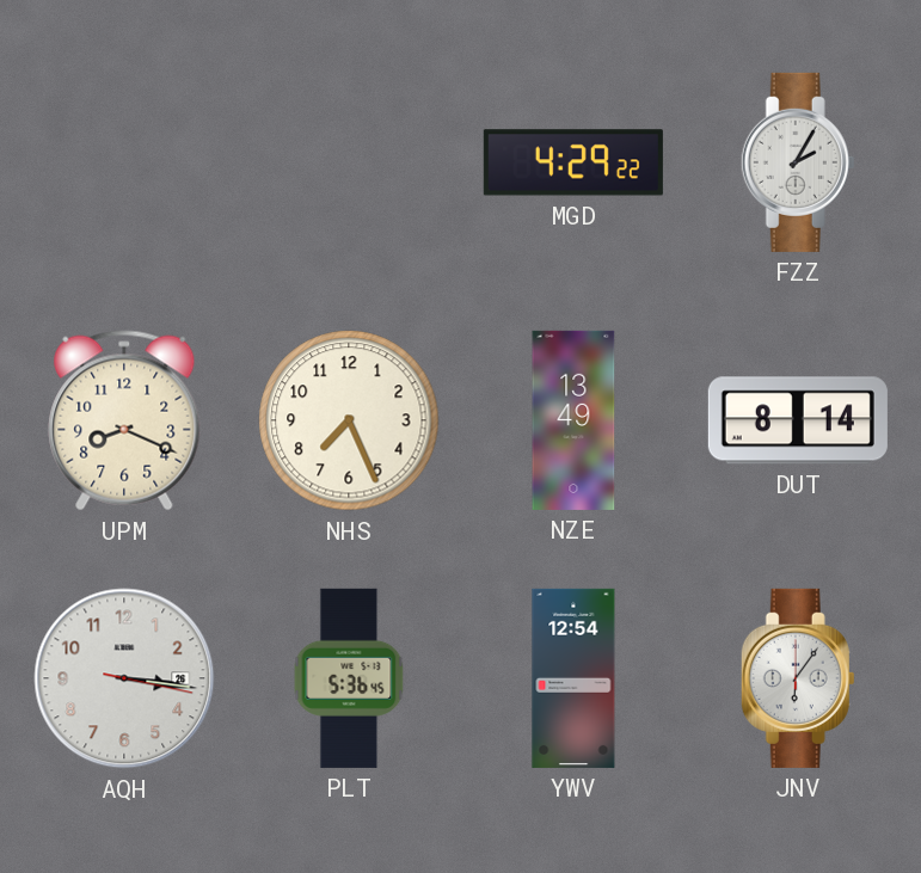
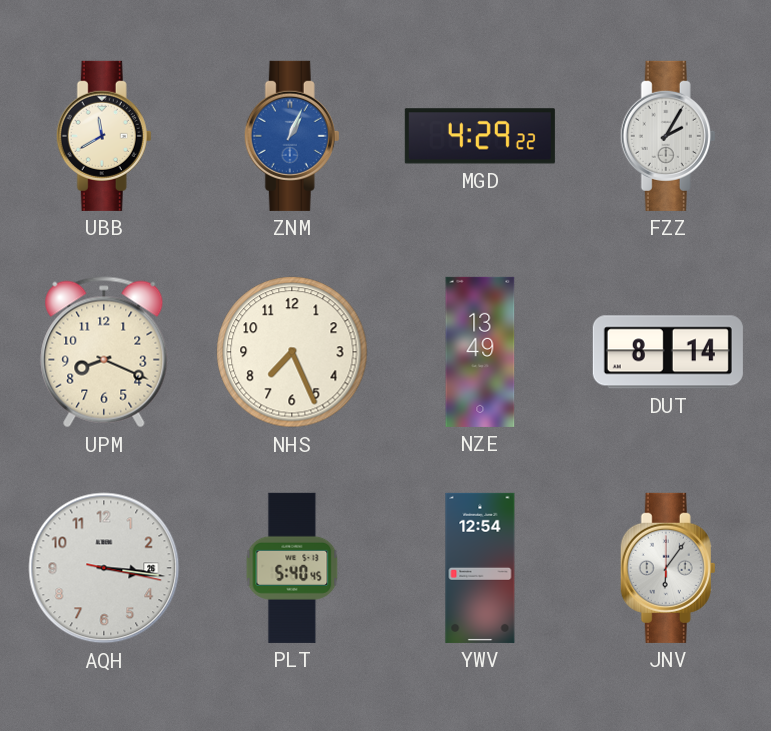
UBB: none -> 11:40 (104, 136)
ZNM: none -> 1:04 (292, 136)
PLT: 5:36 -> 5:40 (292, 568)
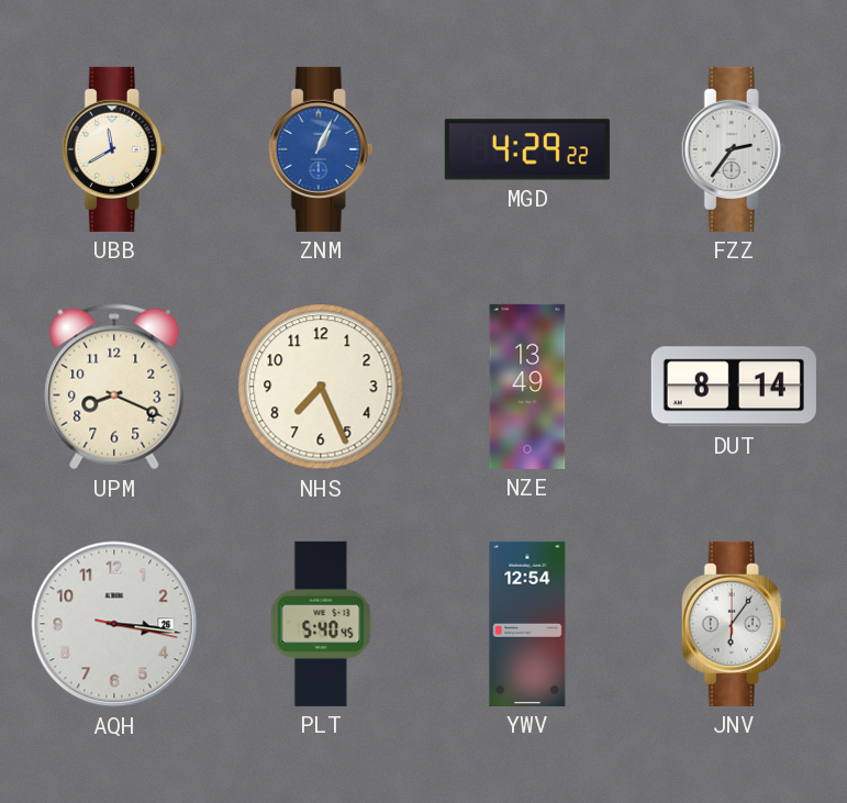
FZZ: 2:05 -> 2:36 (734, 149)
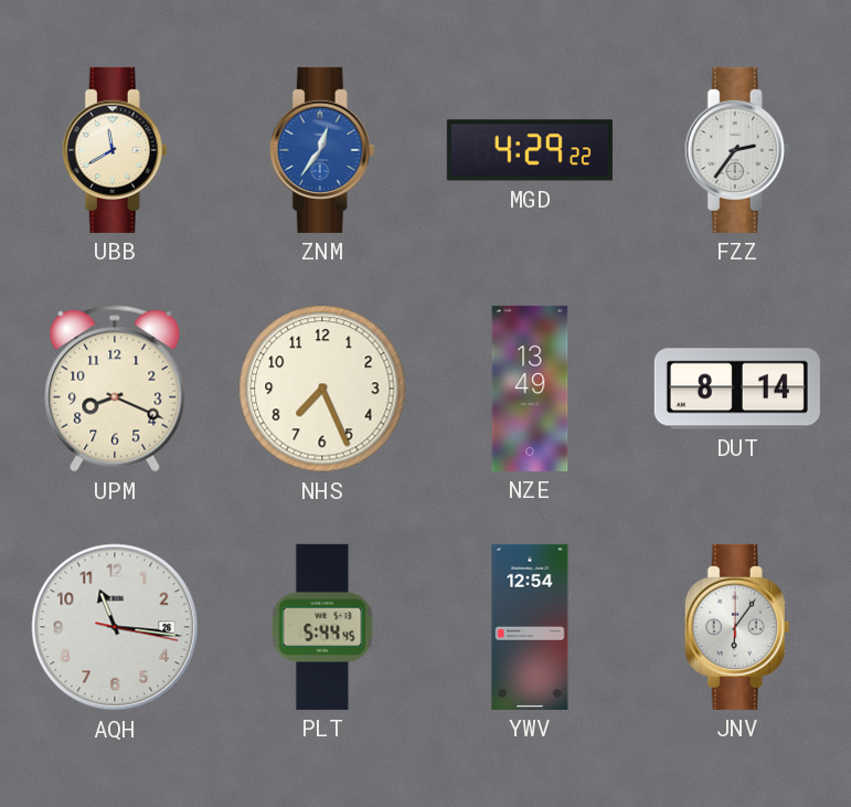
ZNM: 1:04 -> 12:36 (322, 150)
AQH: 3:16 -> 11:16 (115, 627)
PLT: 5:40 -> 5:44 (322, 627)
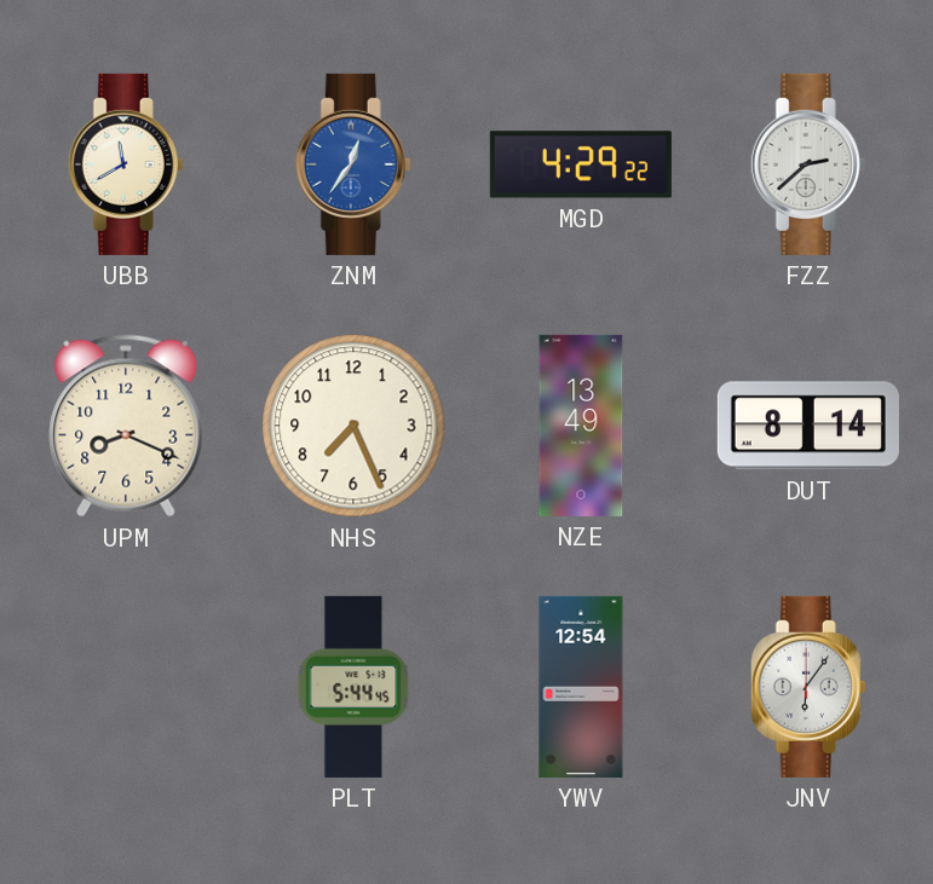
FZZ: 2:36 -> 2:38 (808, 164)
AQH: 11:16 -> none (115, 627)
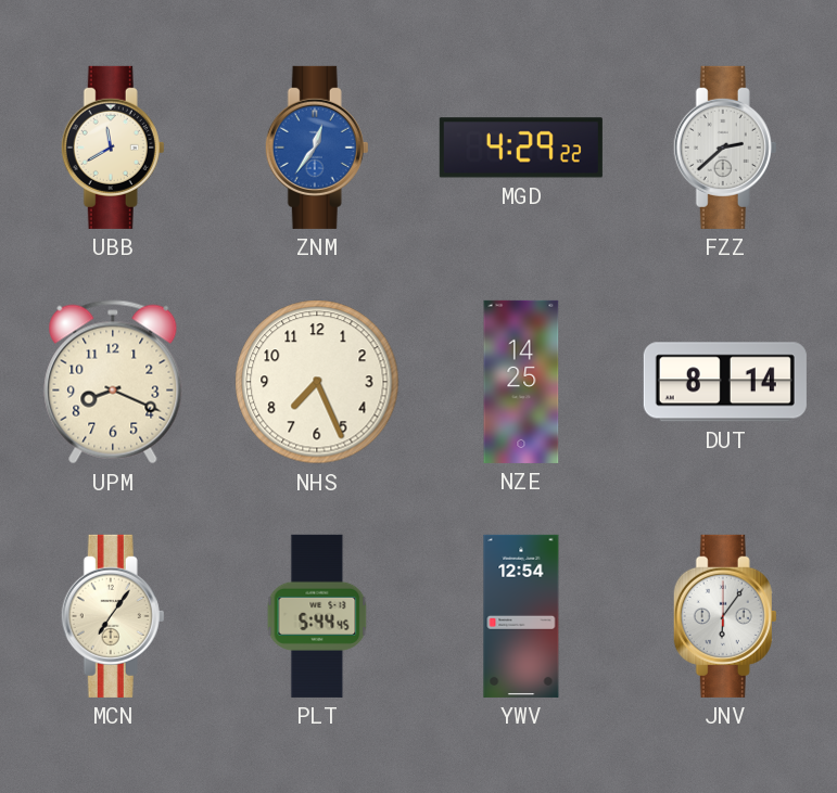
NZE: 13:49 -> 14:25 (521, 382)
MCN: none -> 7:06 (113, 616)
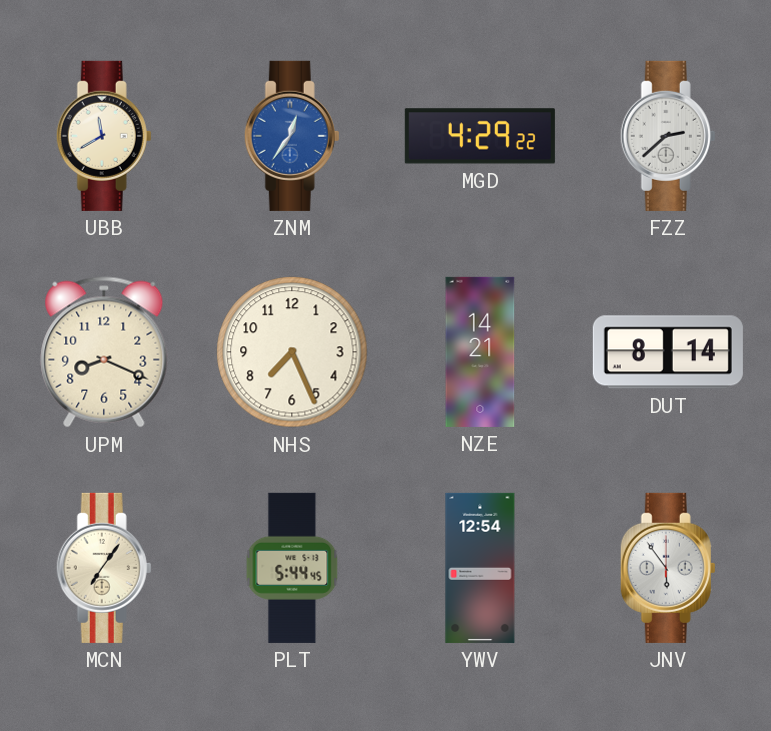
NZE: 14:25 -> 14:21 (480, 352)
JNV: 6:06 -> 5:54 (668, 568)
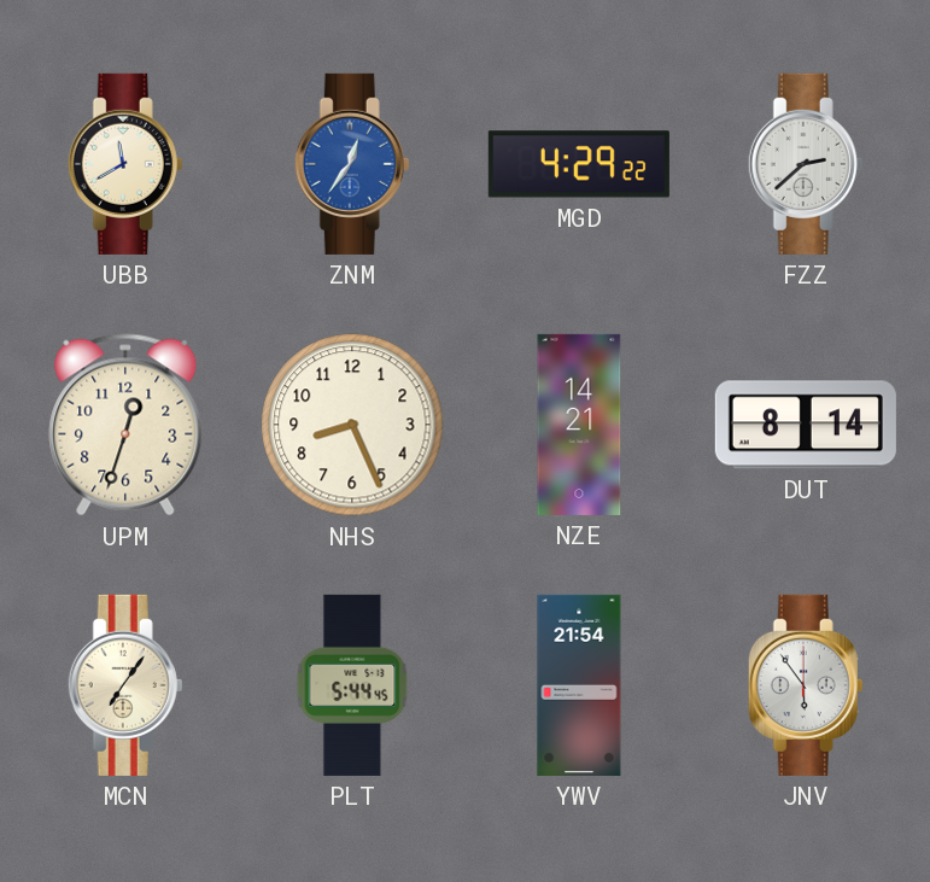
UPM: 8:19 -> 12:33 (125, 425)
NHS: 7:26 -> 8:26 (352, 425)
YWV: 12:54 -> 21:54 (579, 685)
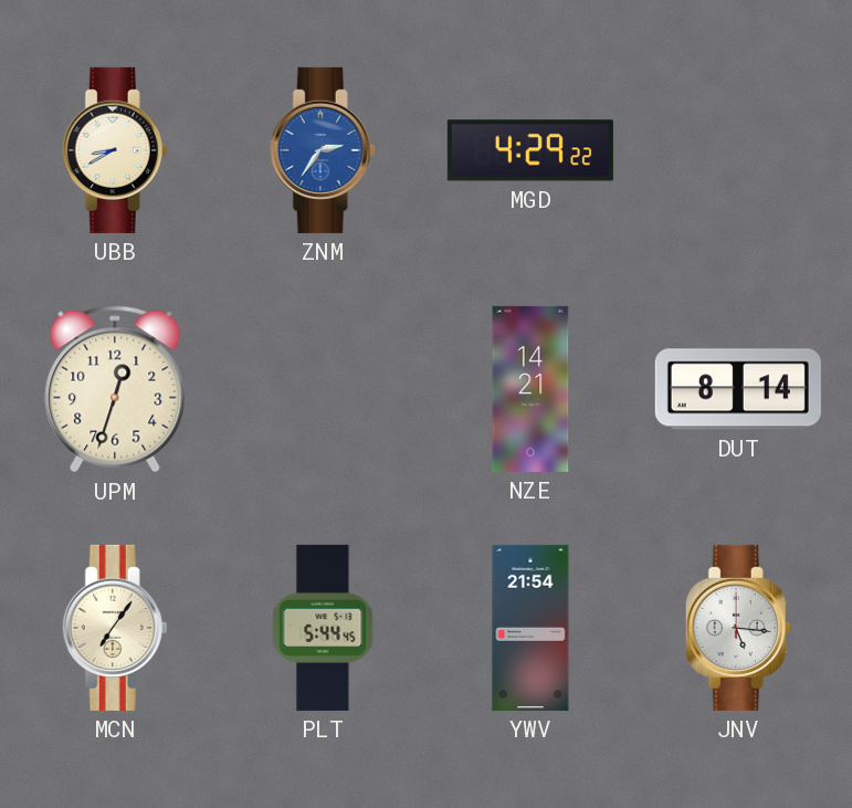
UBB: 11:40 -> 8:40 (115, 150)
ZNM: 12:36 -> 2:36 (323, 150)
FZZ: 2:38 -> none (806, 164)
NHS: 8:26 -> none (352, 425)
JNV: 5:54 -> 5:16 (738, 628)
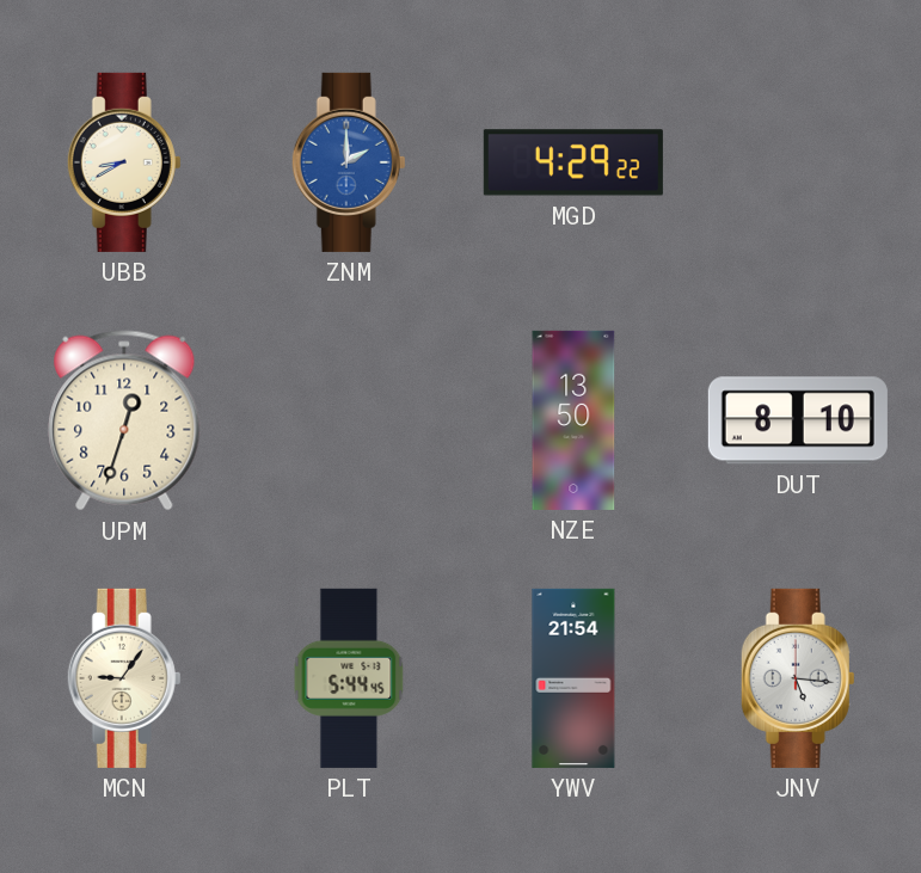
ZNM: 2:36 -> 2:00 (349, 162)
NZE: 14:21 -> 13:50 (573, 420)
DUT: 8:14 -> 8:10 (798, 420)
MCN: 7:06 -> 9:06 (124, 678)
